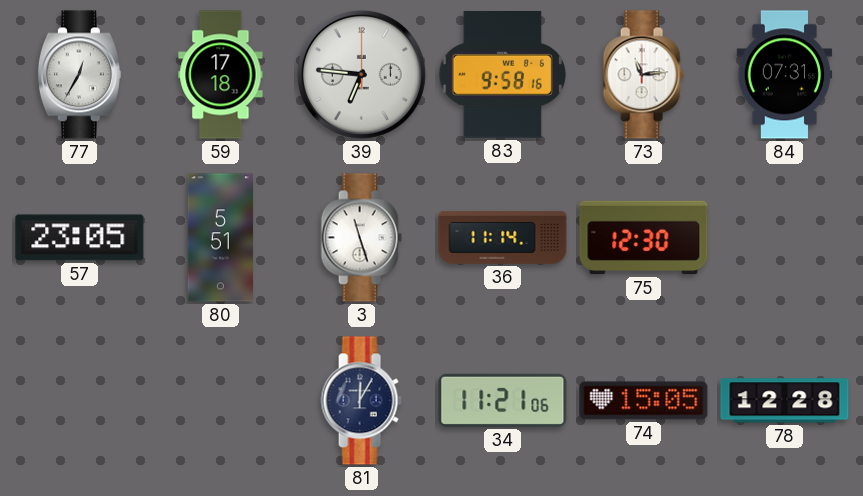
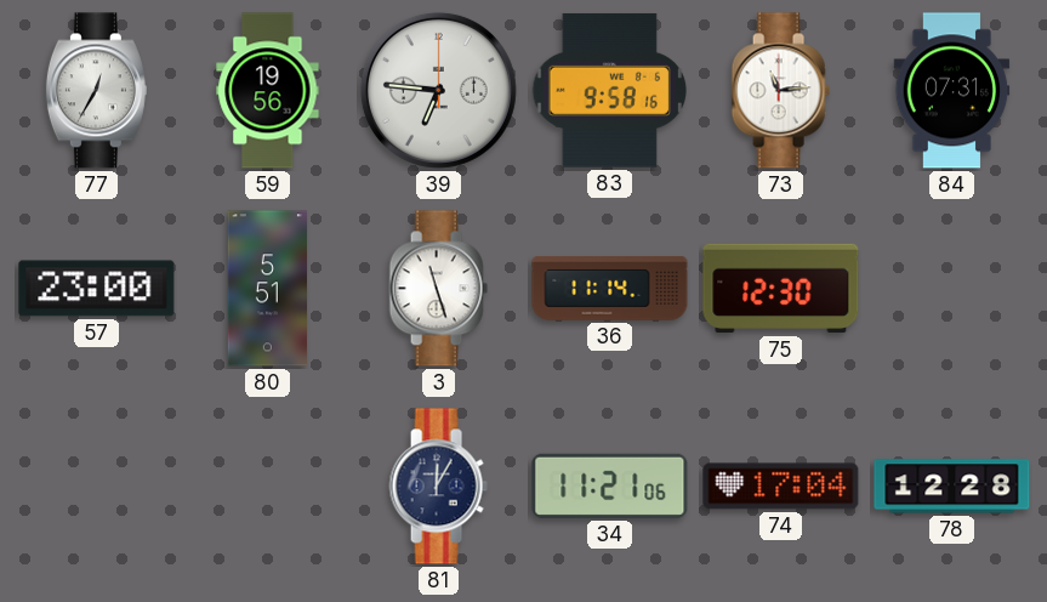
59: 17:18 -> 19:56 (268, 91)
57: 23:05 -> 23:00 (97, 289)
74: 15:05 -> 17:04 (781, 487)
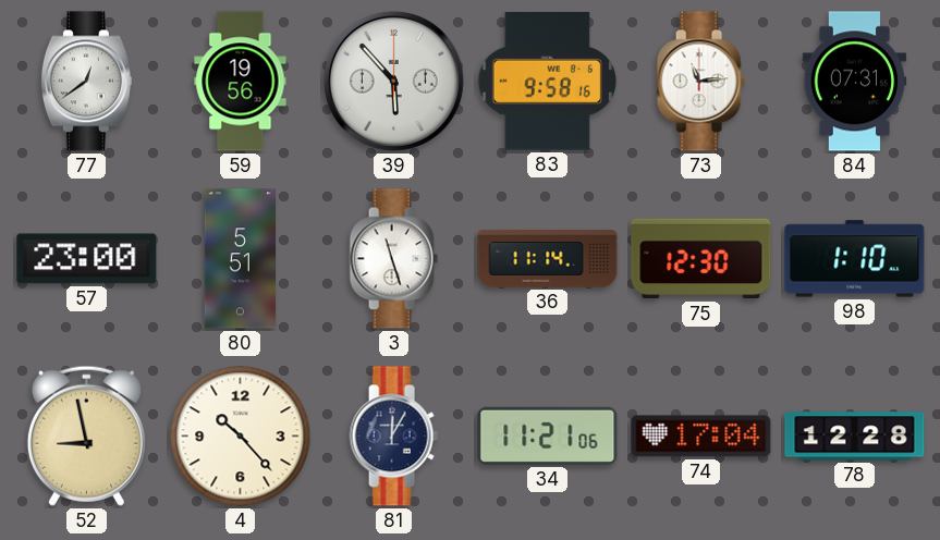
77: 12:35 -> 12:39 (86, 82)
39: 6:46 -> 5:53 (393, 81)
98: none -> 1:10 (855, 259)
52: none -> 8:58 (86, 435)
4: none -> 10:23 (241, 437)
